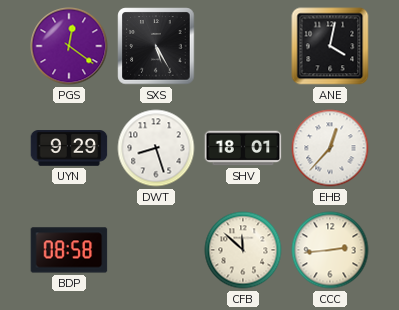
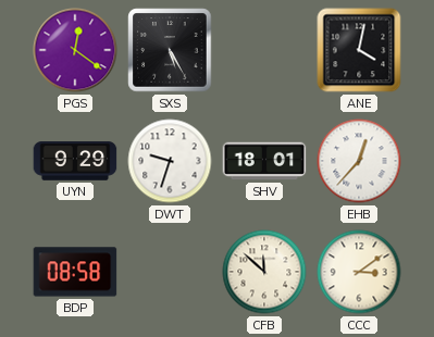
DWT: 8:27 -> 9:33 (170, 161)
CCC: 2:44 -> 3:09 (359, 272)
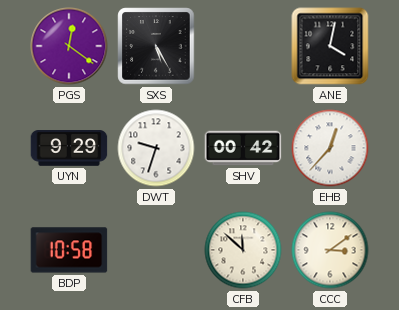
SHV: 18:01 -> 00:42 (243, 148)
BDP: 08:58 -> 10:58 (69, 250)
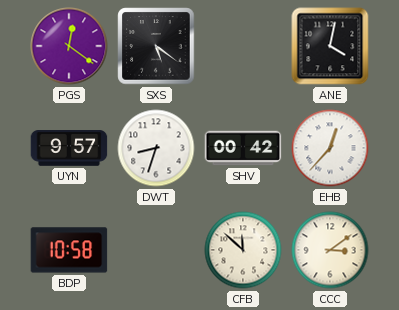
SXS: 5:25 -> 5:21 (156, 46)
UYN: 9:29 -> 9:57 (69, 148)
DWT: 9:33 -> 8:33 (156, 148)
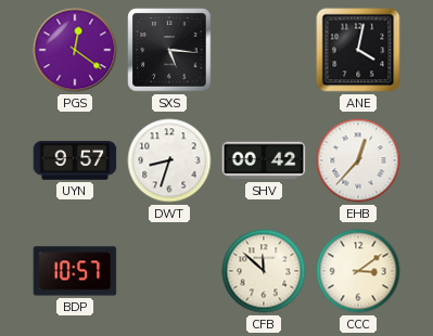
SXS: 5:21 -> 5:16 (169, 50)
BDP: 10:58 -> 10:57 (75, 271)
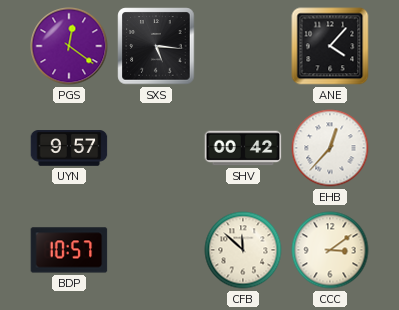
ANE: 4:02 -> 4:07 (330, 46)
DWT: 8:33 -> none (169, 160)
